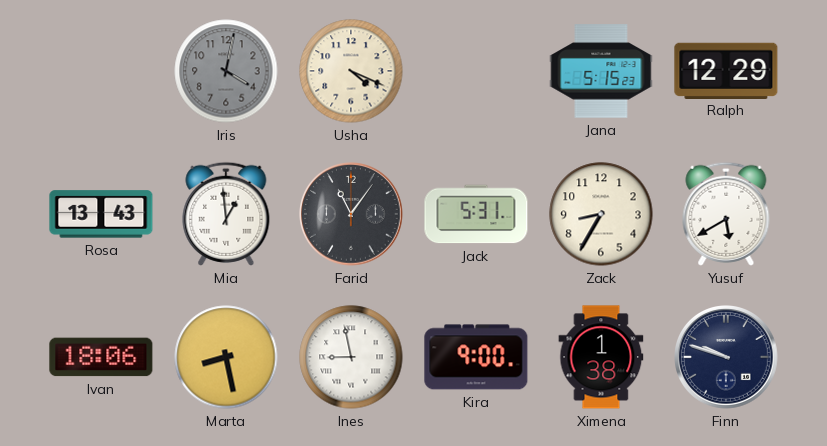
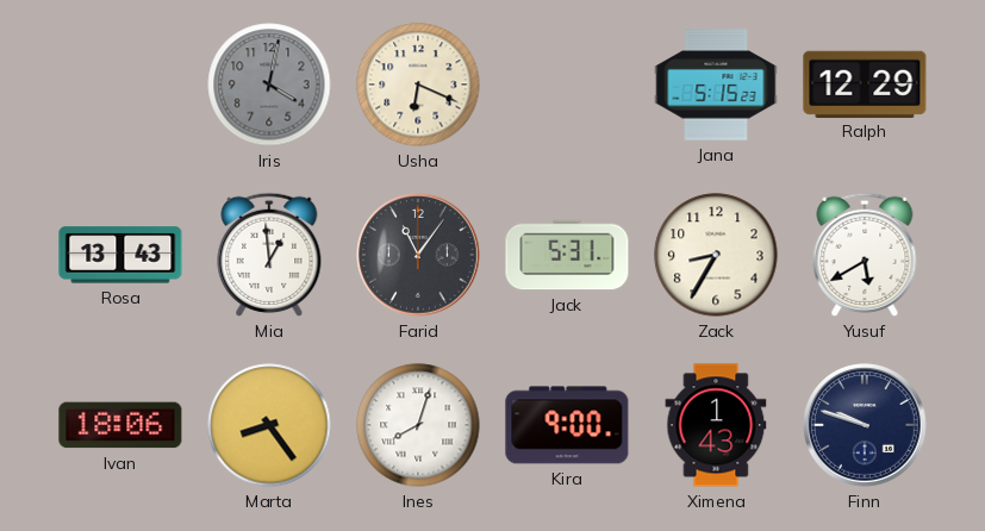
Usha: 4:19 -> 6:19 (418, 85)
Marta: 8:28 -> 8:24 (269, 425)
Ines: 8:58 -> 8:03 (418, 425)
Ximena: 1:38 -> 1:43 (716, 425)
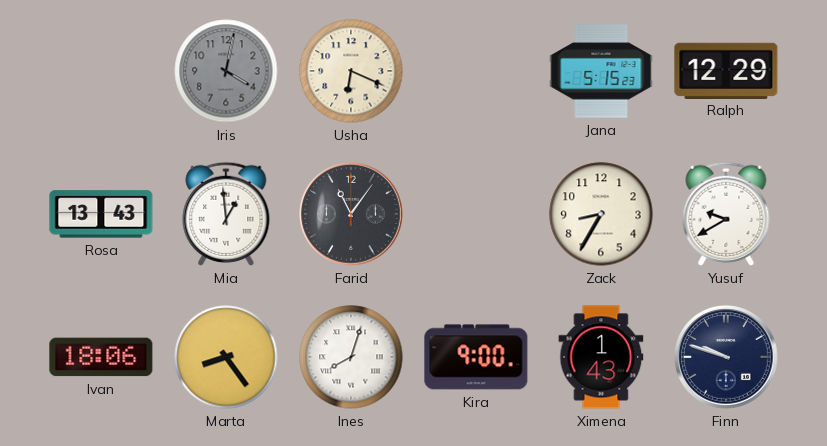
Jack: 5:31 -> none (567, 255)
Yusuf: 5:40 -> 9:40 (726, 214)
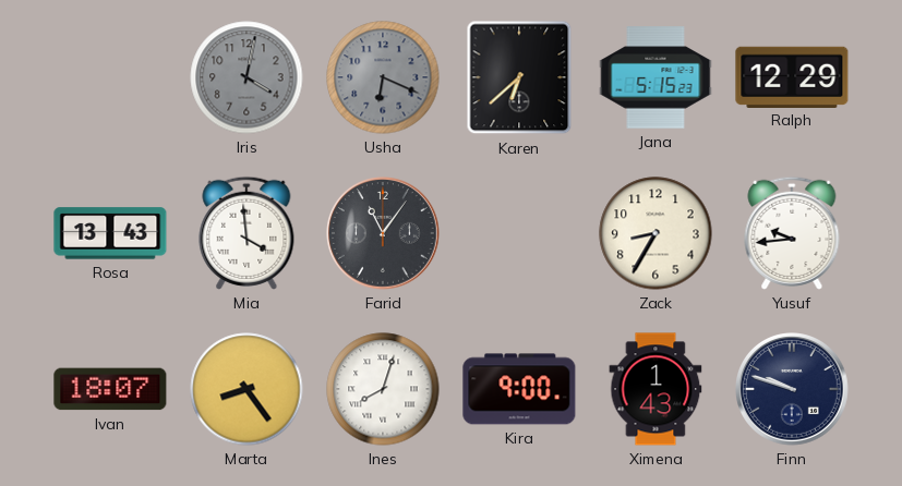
Usha dial: cream -> grey (383, 77)
Karen: none -> 6:38 (519, 77)
Mia: 12:59 -> 3:59 (246, 233)
Yusuf: 9:40 -> 9:44 (792, 233)
Ivan: 18:06 -> 18:07 (110, 389)
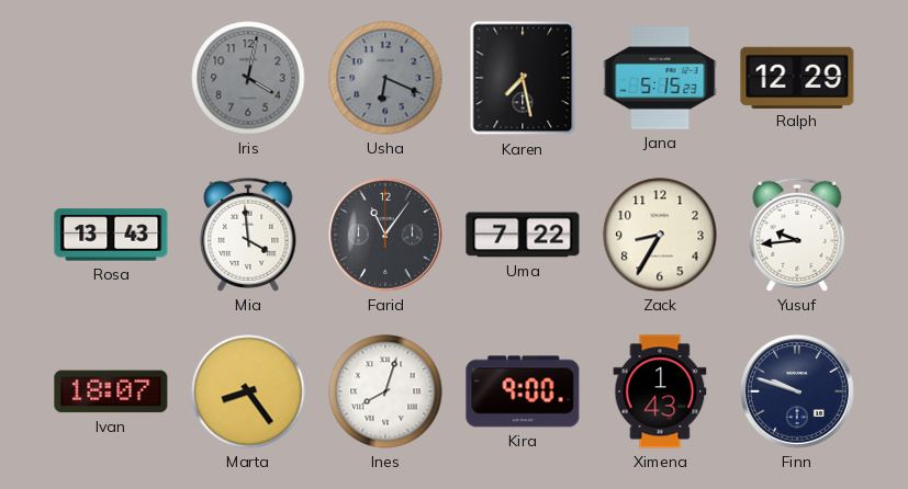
Karen: 6:38 -> 7:28 (523, 78)
Uma: none -> 7:22 (523, 235)
